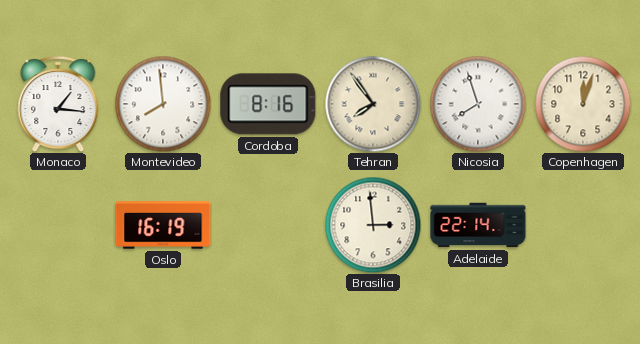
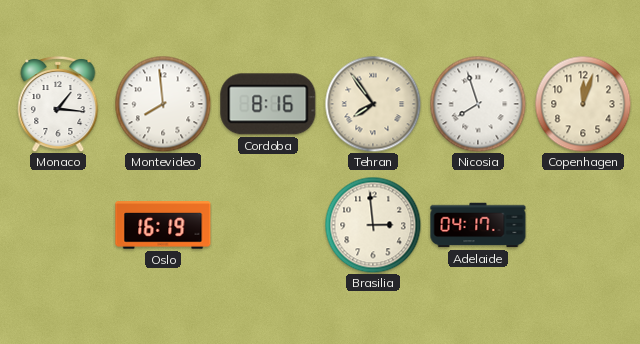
Adelaide: 22:14 -> 04:17 (478, 225)
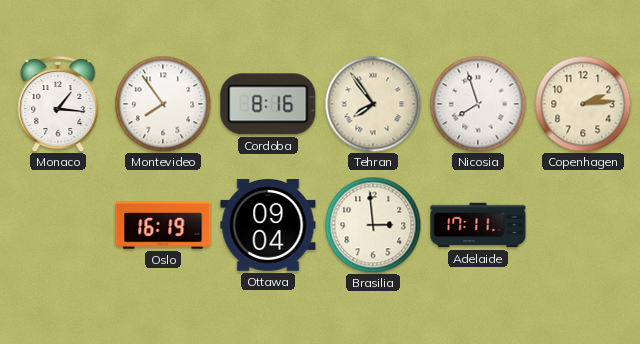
Montevideo: 7:59 -> 7:54 (163, 104)
Copenhagen: 12:03 -> 2:14 (583, 104)
Ottawa: none -> 09:04 (268, 226)
Adelaide: 04:17 -> 17:11 (478, 225)
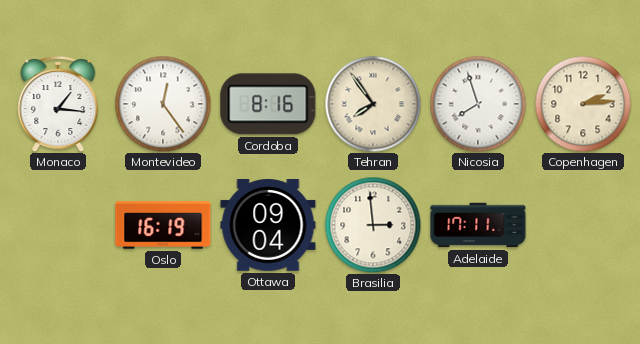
Montevideo: 7:54 -> 12:24 (163, 104)
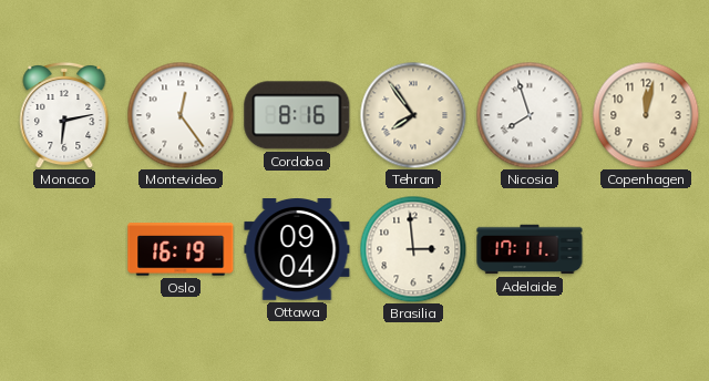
Monaco: 1:16 -> 6:13 (64, 115)
Copenhagen: 2:14 -> 12:02 (646, 115)
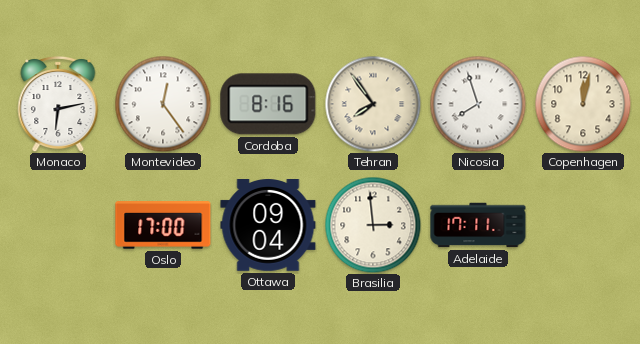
Oslo: 16:19 -> 17:00 (163, 225)
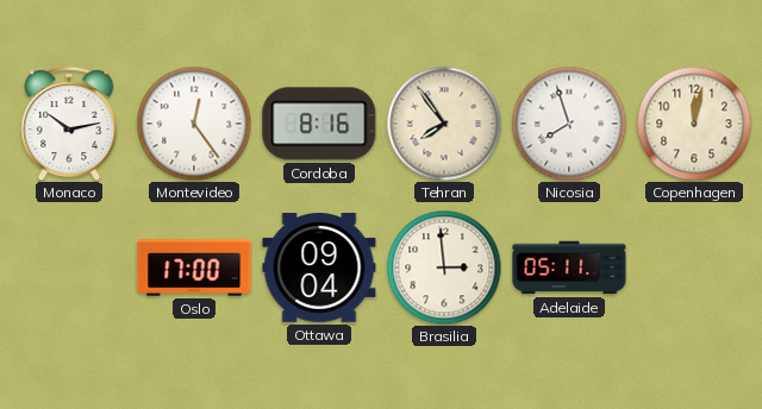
Monaco: 6:13 -> 10:13 (69, 124)
Adelaide: 17:11 -> 05:11 (569, 268)
